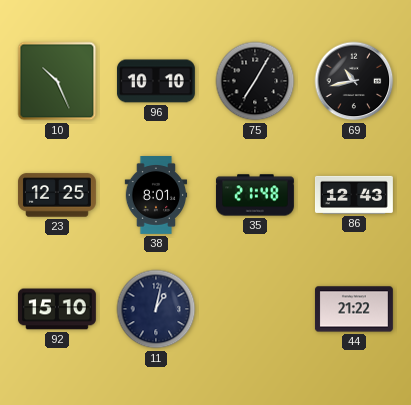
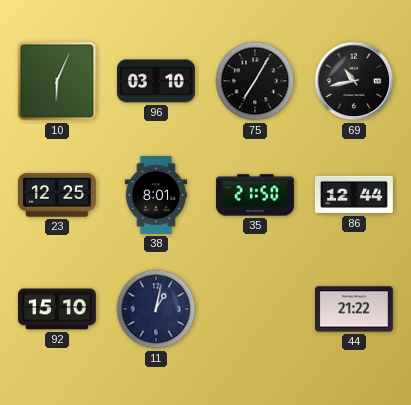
10: 10:26 -> 6:04 (57, 81)
96: 10:10 -> 03:10 (156, 81)
35: 21:48 -> 21:50 (255, 195)
86: 12:43 -> 12:44 (354, 195)
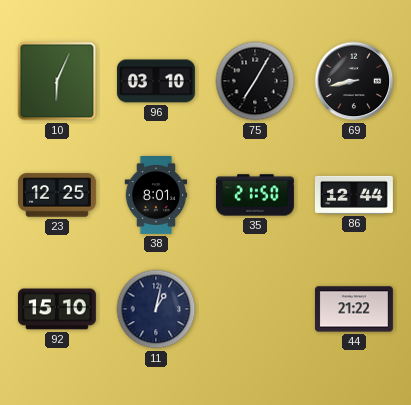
69: 10:43 -> 8:43 (354, 81)
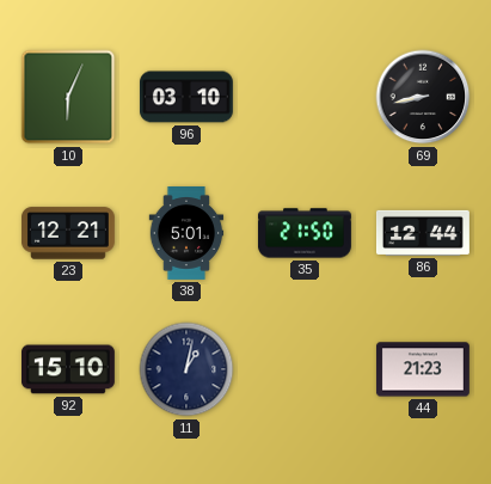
75: 7:05 -> none (255, 81)
23: 12:25 -> 12:21 (68, 233)
38: 8:01 -> 5:01 (186, 234)
44: 21:22 -> 21:23 (423, 369)
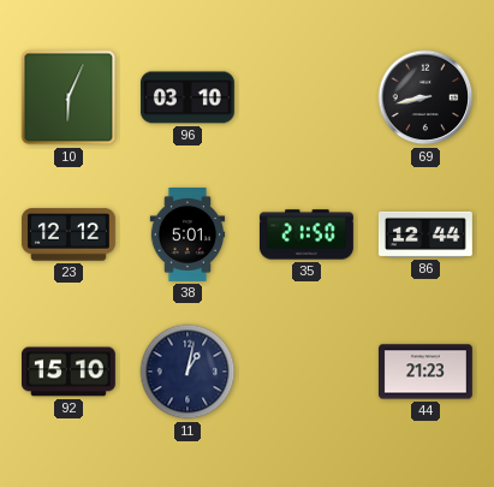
23: 12:21 -> 12:12 (69, 234)
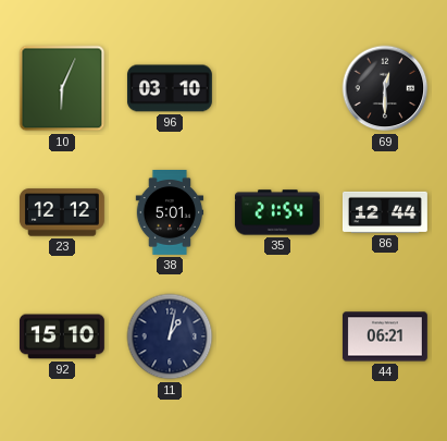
69: 8:43 -> 12:30 (385, 88)
35: 21:50 -> 21:54 (277, 212)
44: 21:23 -> 06:21 (385, 336)
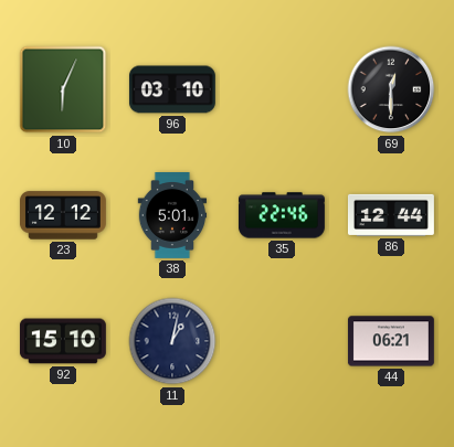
35: 21:54 -> 22:46 (282, 215)
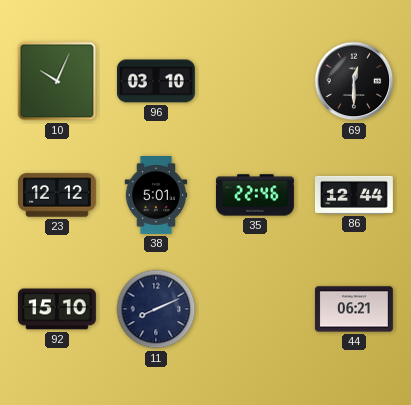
10: 6:04 -> 10:04 (57, 81)
11: 1:02 -> 8:11 (156, 309)
